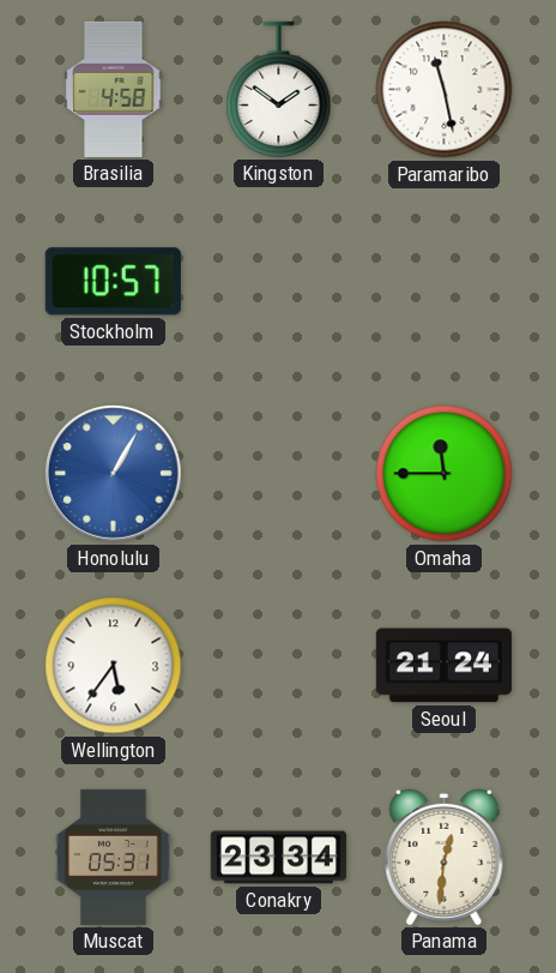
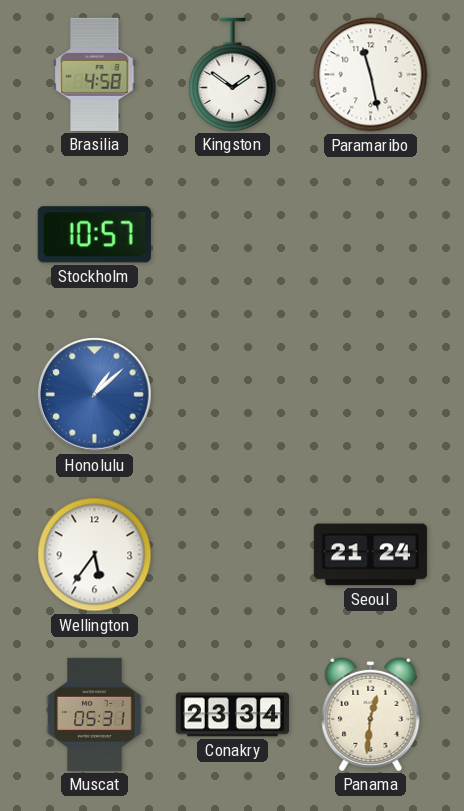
Honolulu: 1:05 -> 1:08 (95, 395)
Omaha: 11:45 -> none (445, 474)
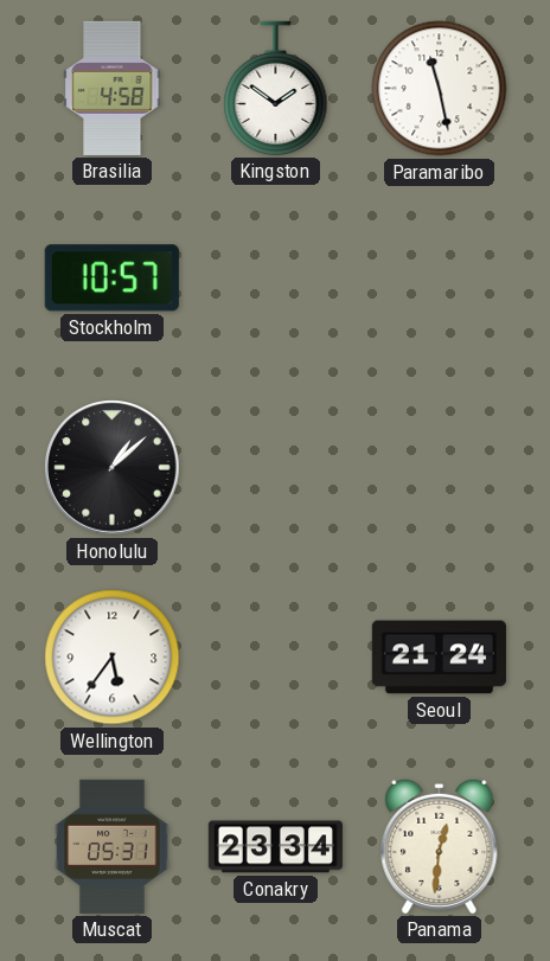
Honolulu dial: blue -> black (113, 468)
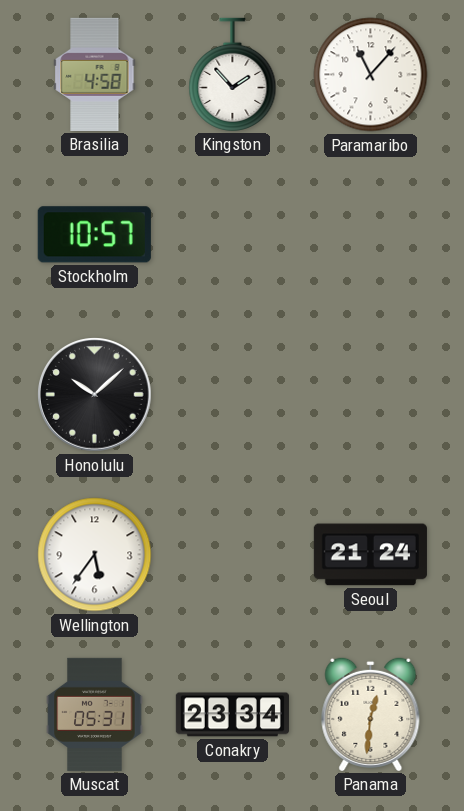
Kingston: 1:51 -> 1:53 (233, 74)
Paramaribo: 11:28 -> 11:07 (371, 75)
Honolulu: 1:08 -> 10:08 (95, 395)
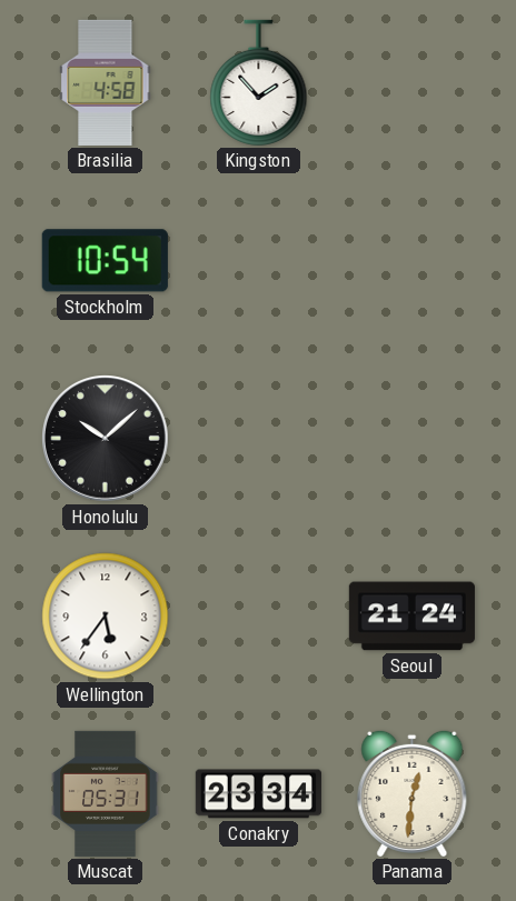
Paramaribo: 11:07 -> none (371, 75)
Stockholm: 10:57 -> 10:54 (105, 261)
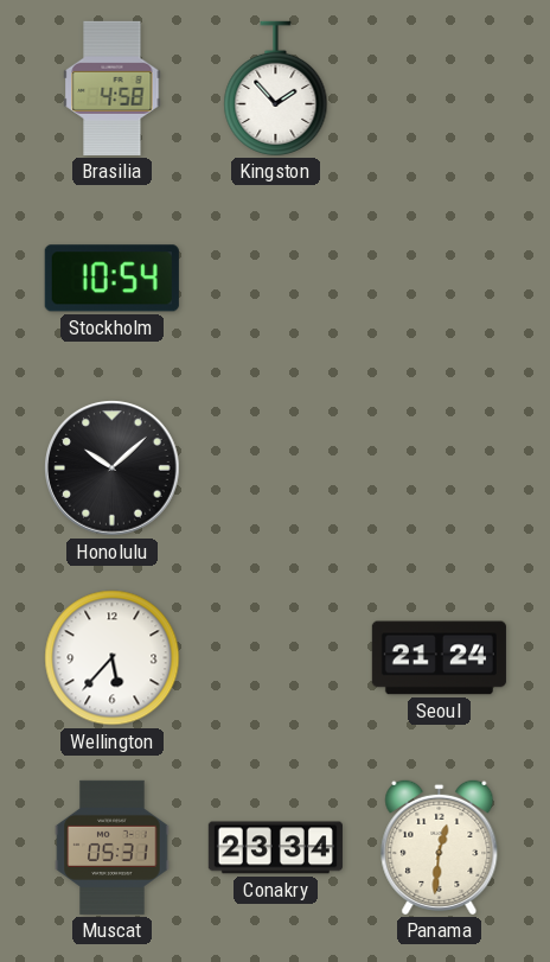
Wellington: 5:36 -> 5:37 (113, 658)
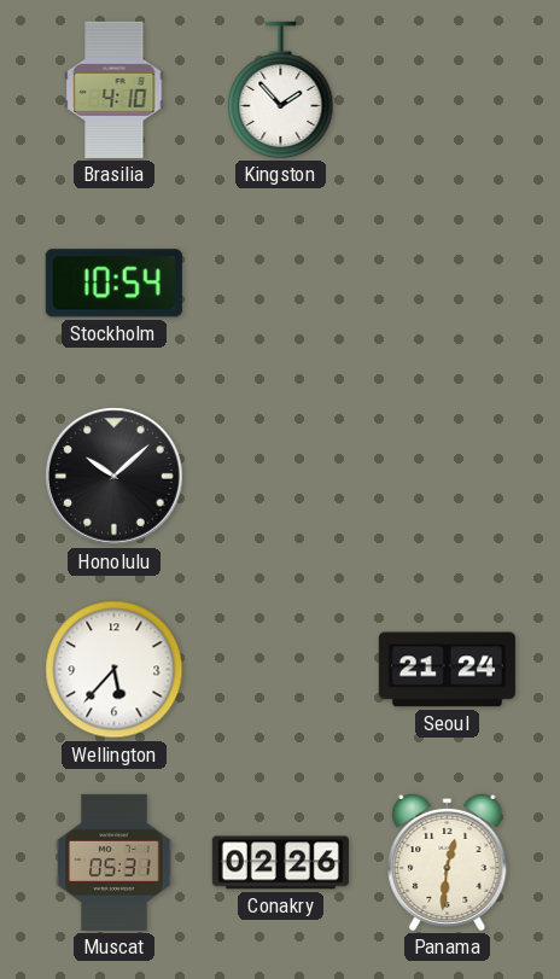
Brasilia: 4:58 -> 4:10 (115, 89)
Conakry: 23:34 -> 02:26 (280, 863)
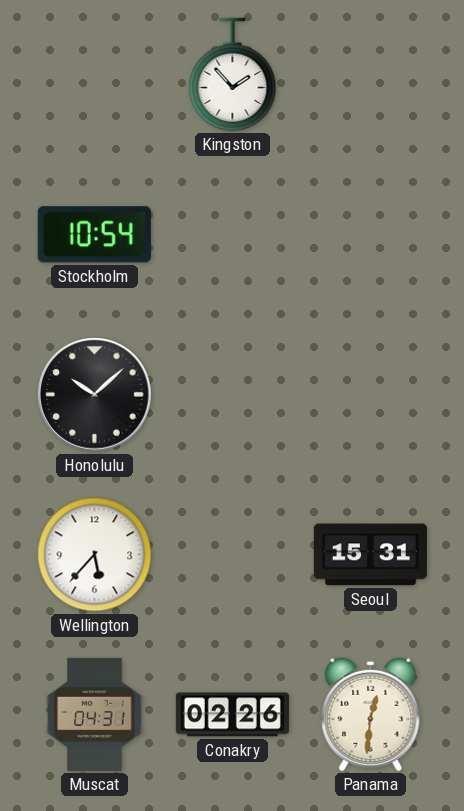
Brasilia: 4:10 -> none (115, 89)
Seoul: 21:24 -> 15:31 (370, 555)
Muscat: 05:31 -> 04:31 (95, 714)
